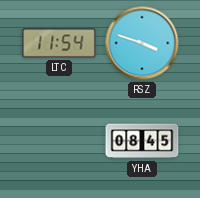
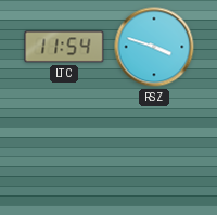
YHA: 08:45 -> none (142, 141)
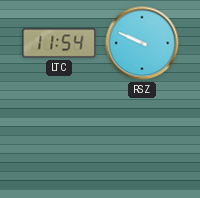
RSZ: 3:48 -> 9:49 (142, 43)
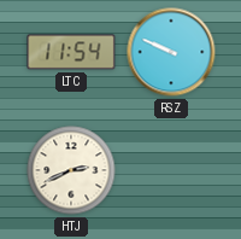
HTJ: none -> 2:41 (71, 170)
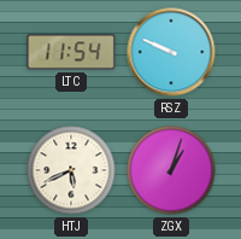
HTJ: 2:41 -> 5:41 (71, 170)
ZGX: none -> 1:03 (171, 170)
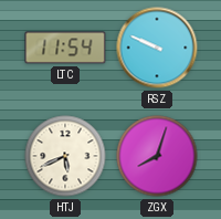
ZGX: 1:03 -> 8:03 (157, 156)
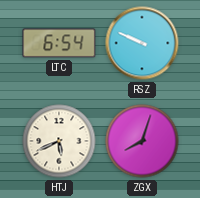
LTC: 11:54 -> 6:54 (59, 43)
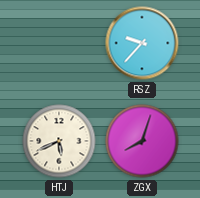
LTC: 6:54 -> none (59, 43)
RSZ: 9:49 -> 9:37 (142, 43)
